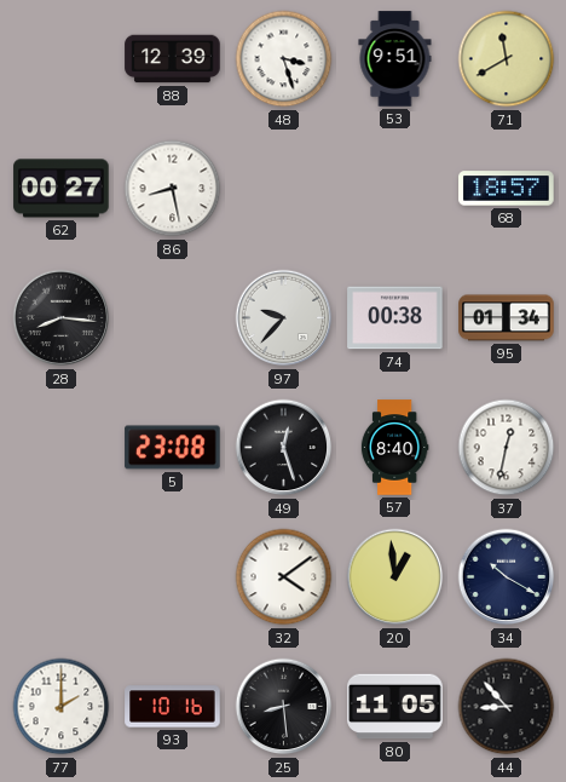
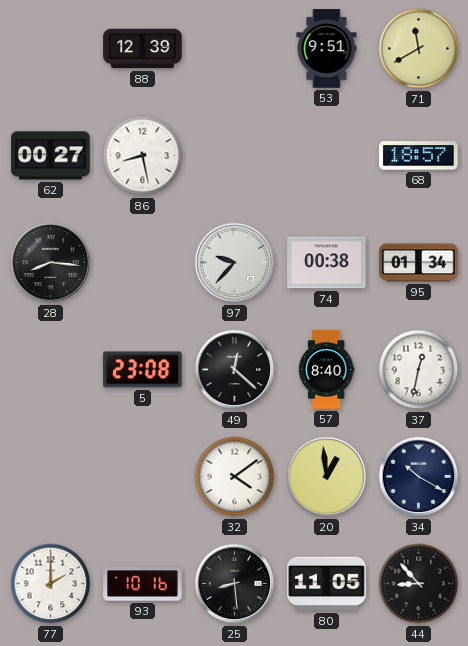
48: 3:27 -> none (284, 59)
49: 12:27 -> 12:22 (235, 370)
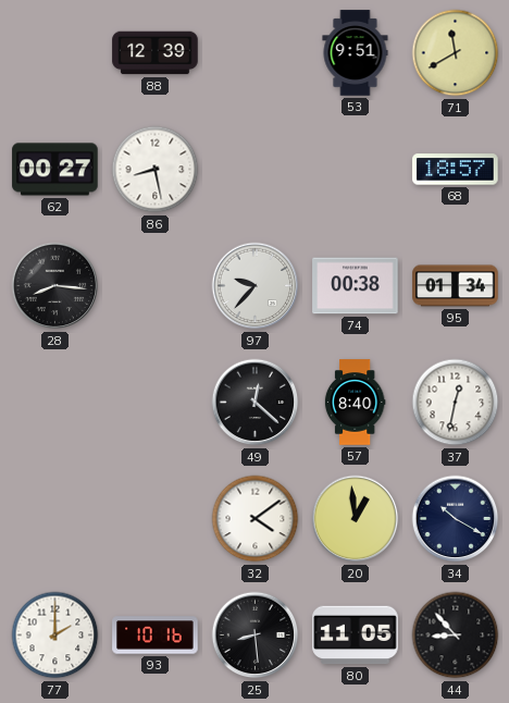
5: 23:08 -> none (143, 370)
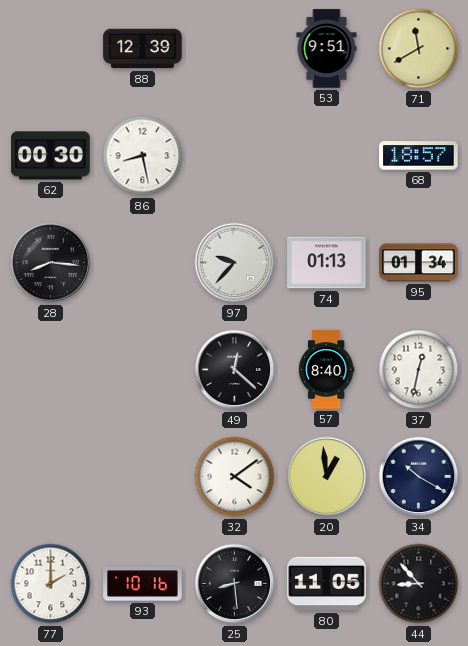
62: 00:27 -> 00:30 (51, 156)
74: 00:38 -> 01:13 (327, 263)
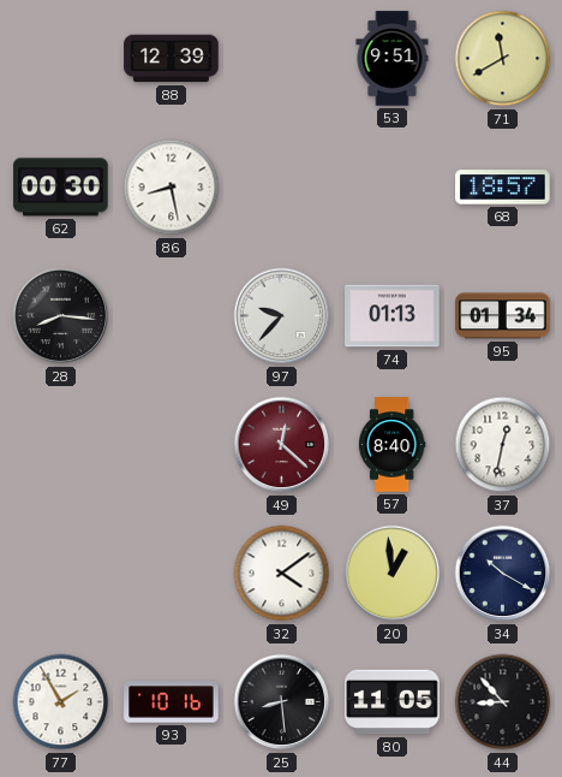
49 dial: black -> burgundy (282, 445)
77: 2:00 -> 1:55 (61, 702)
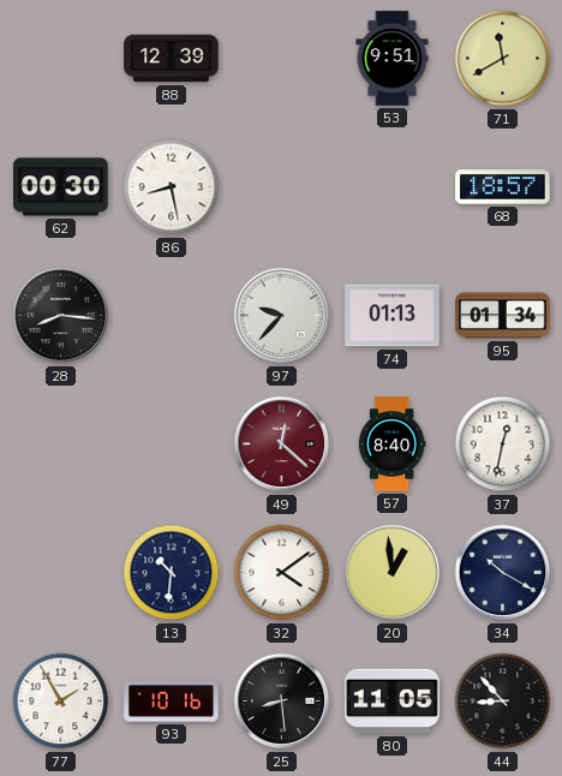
13: none -> 10:31 (172, 573)
